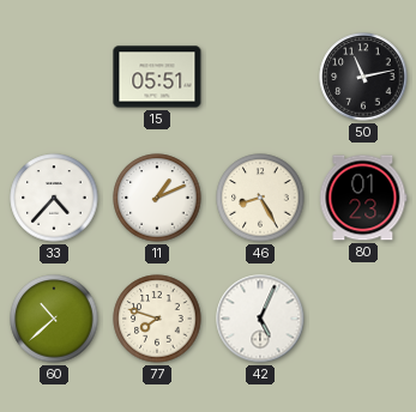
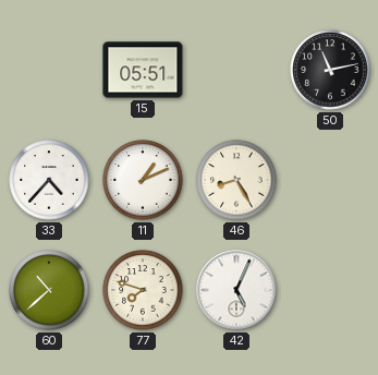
80: 01:23 -> none (363, 198)
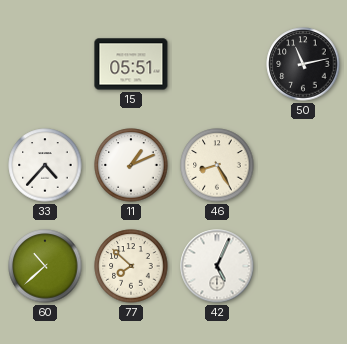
77: 7:48 -> 7:52 (131, 266)
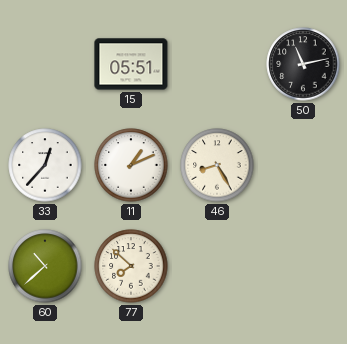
33: 4:37 -> 12:37 (45, 165)
42: 5:04 -> none (217, 266)
